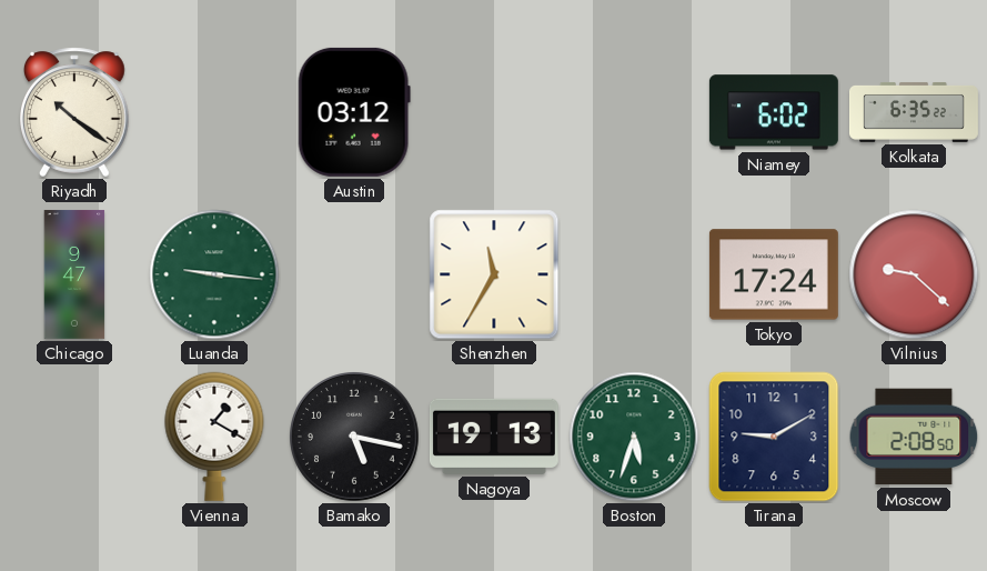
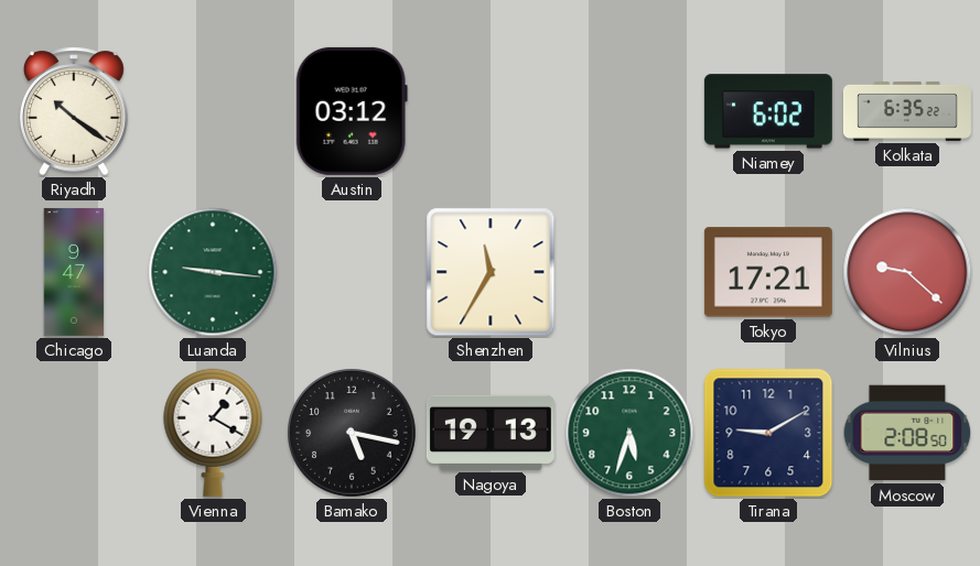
Tokyo: 17:24 -> 17:21 (768, 272)
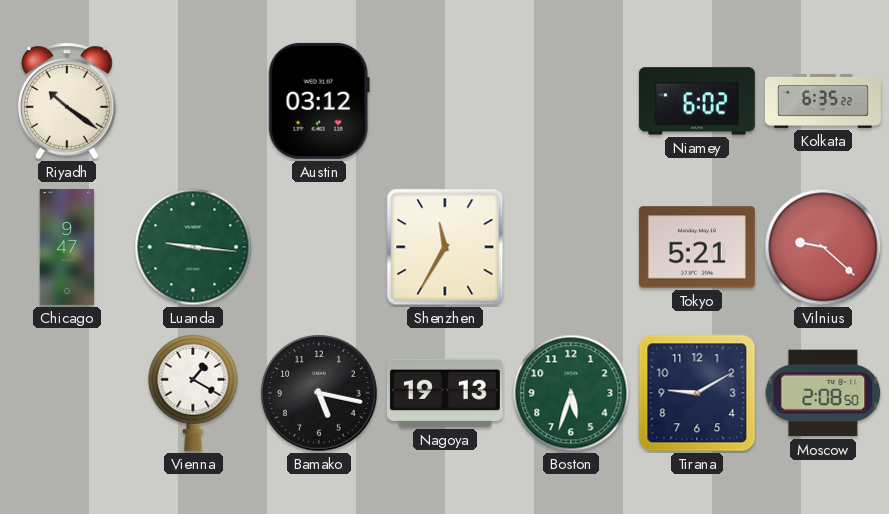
Tokyo: 17:21 -> 5:21 (697, 247)
